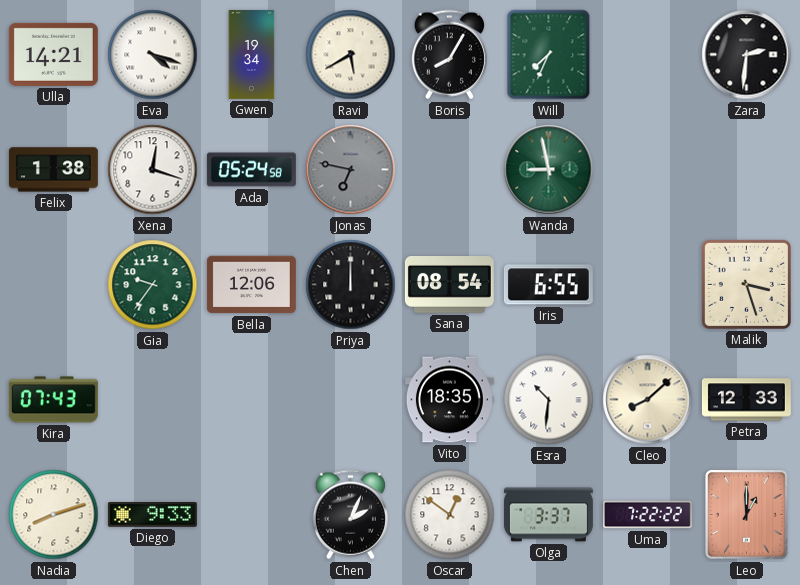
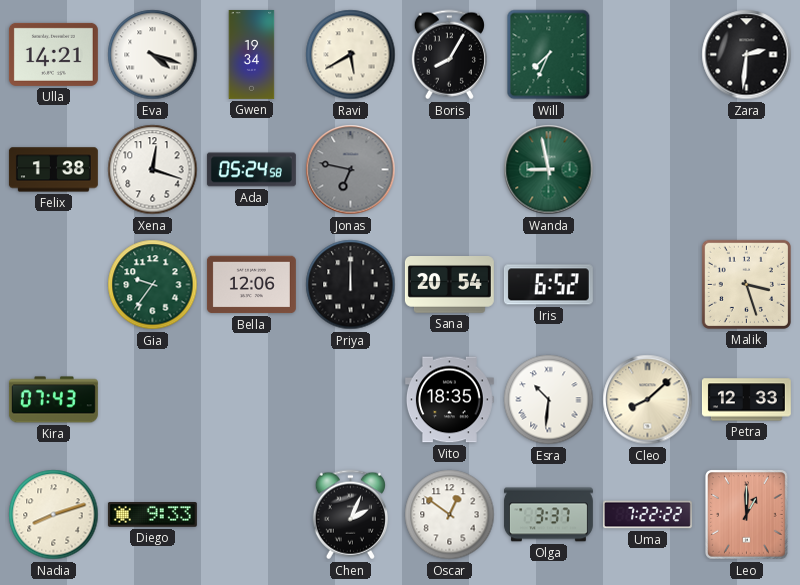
Sana: 08:54 -> 20:54 (449, 285)
Iris: 6:55 -> 6:52 (548, 285)
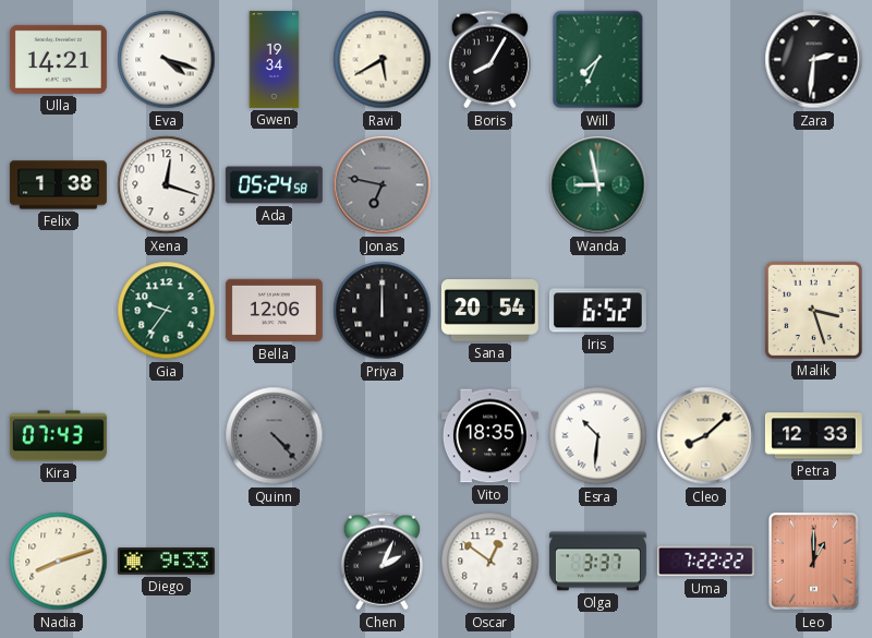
Quinn: none -> 4:23 (275, 436)
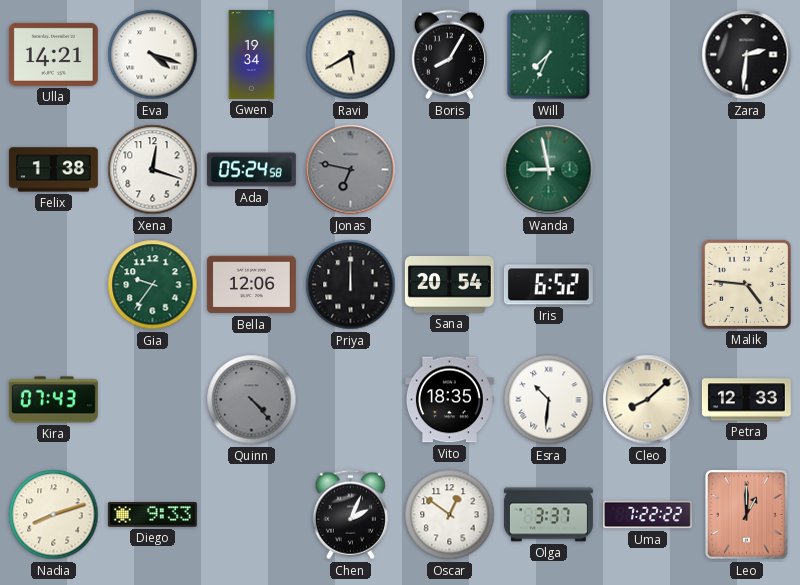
Malik: 3:27 -> 4:46 (746, 284)
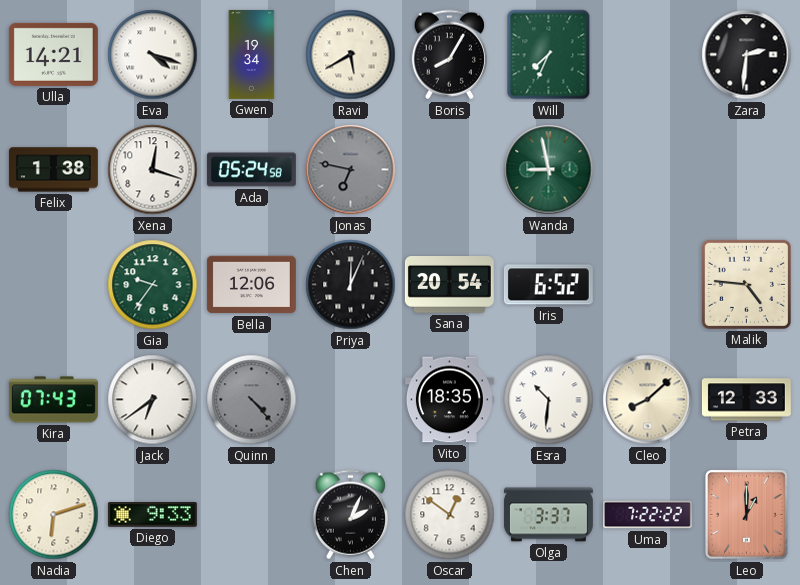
Priya: 12:00 -> 12:04 (351, 285)
Jack: none -> 6:39 (153, 400)
Nadia: 8:12 -> 6:12 (54, 515)
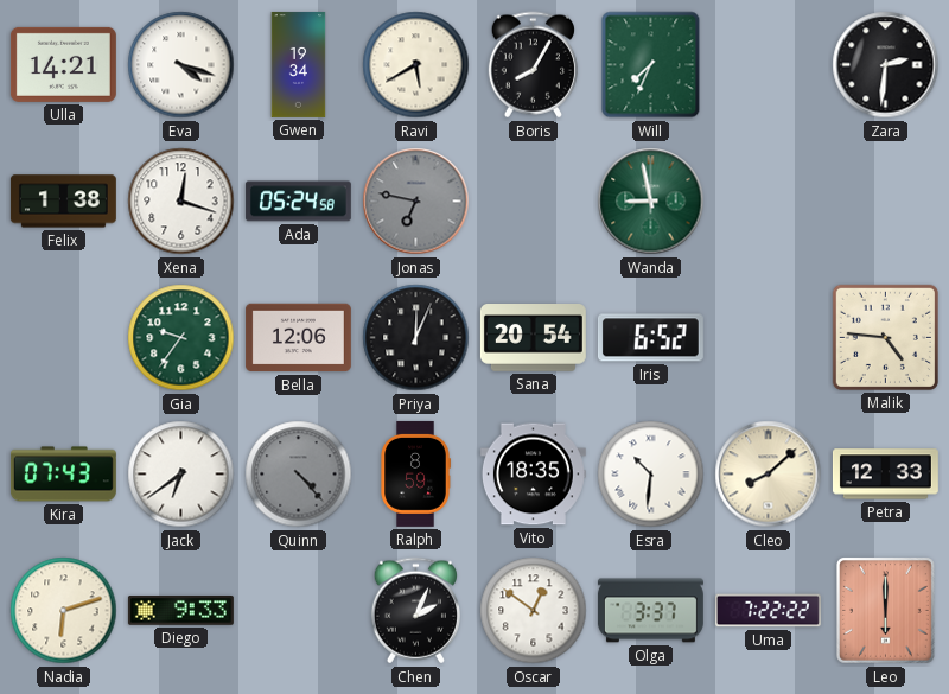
Ralph: none -> 8:59 (415, 473)
Leo: 1:00 -> 6:00 (886, 611)
